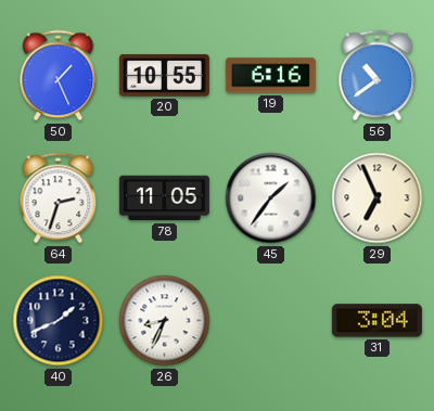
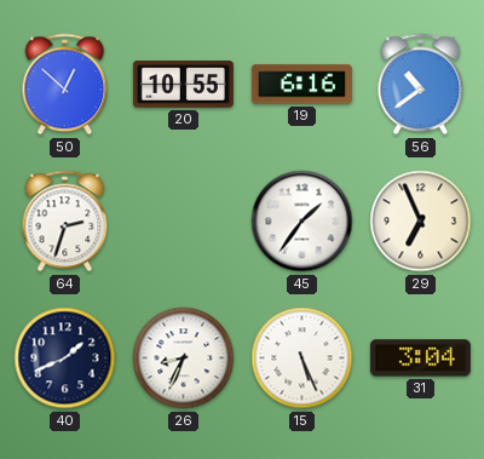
50: 1:26 -> 12:52 (65, 85)
78: 11:05 -> none (164, 198)
15: none -> 5:26 (302, 358)
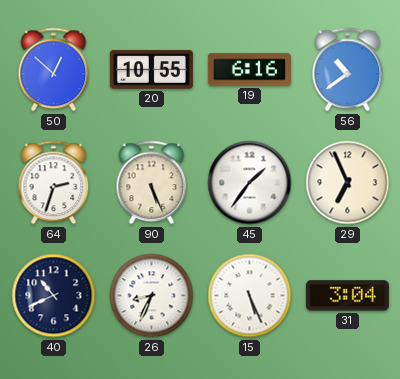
90: none -> 5:26 (152, 183)
40: 1:41 -> 10:41 (54, 296)
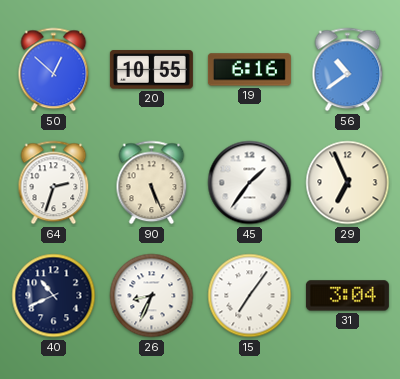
15: 5:26 -> 7:06 (250, 296)
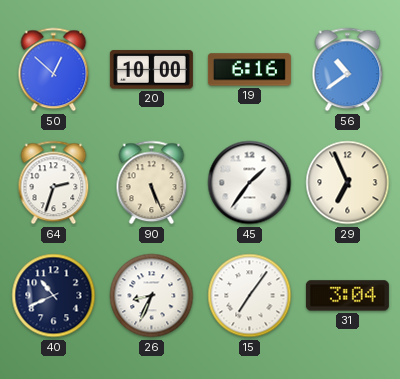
20: 10:55 -> 10:00 (151, 70)
